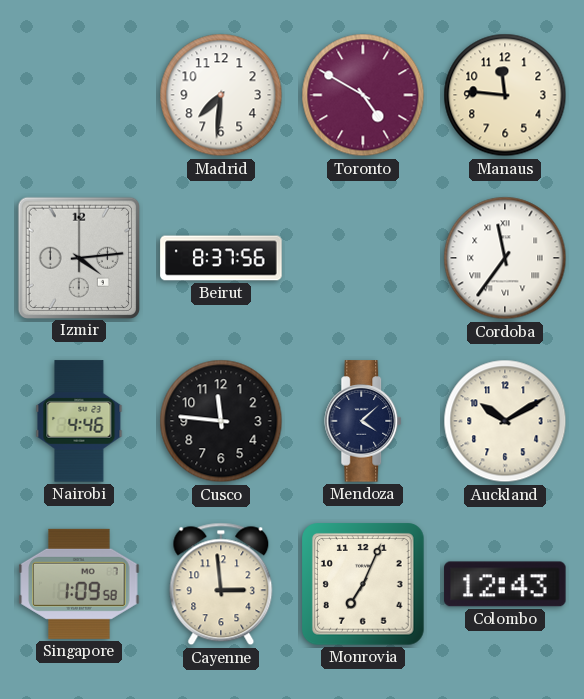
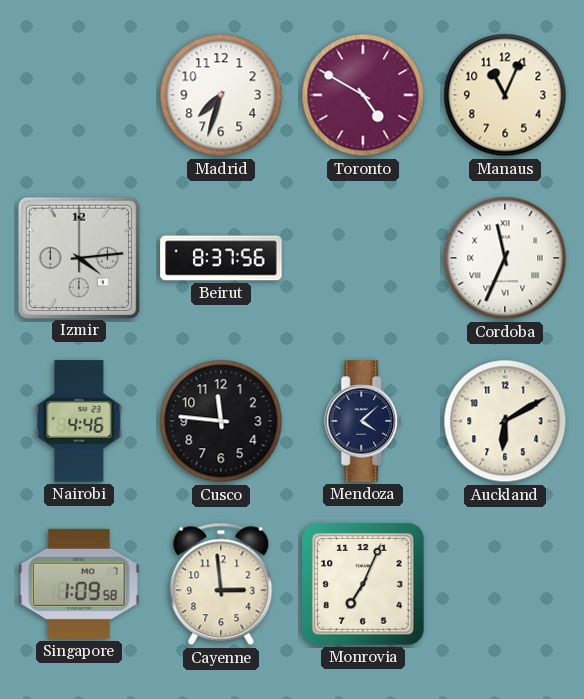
Madrid: 7:31 -> 7:33 (221, 95)
Manaus: 11:46 -> 11:04 (505, 95)
Cordoba: 11:36 -> 11:34 (505, 258)
Auckland: 10:10 -> 6:10 (505, 421)
Colombo: 12:43 -> none (505, 584)
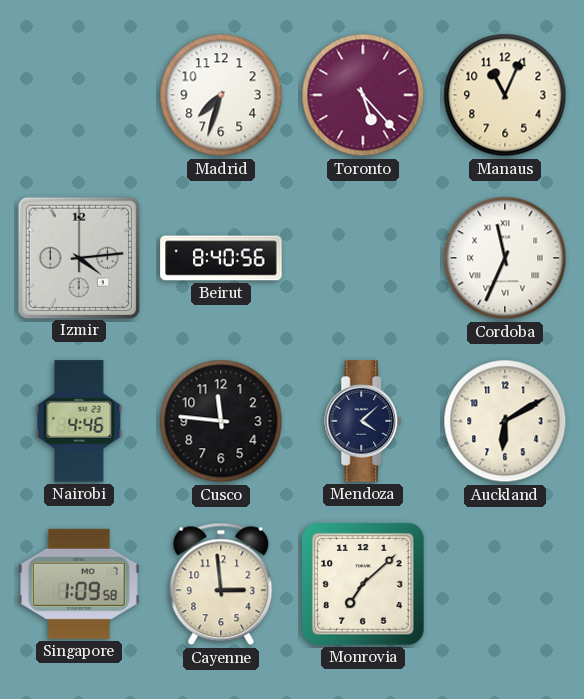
Toronto: 4:50 -> 5:23 (363, 95)
Beirut: 8:37 -> 8:40 (221, 258)
Monrovia: 7:04 -> 7:08 (364, 585)
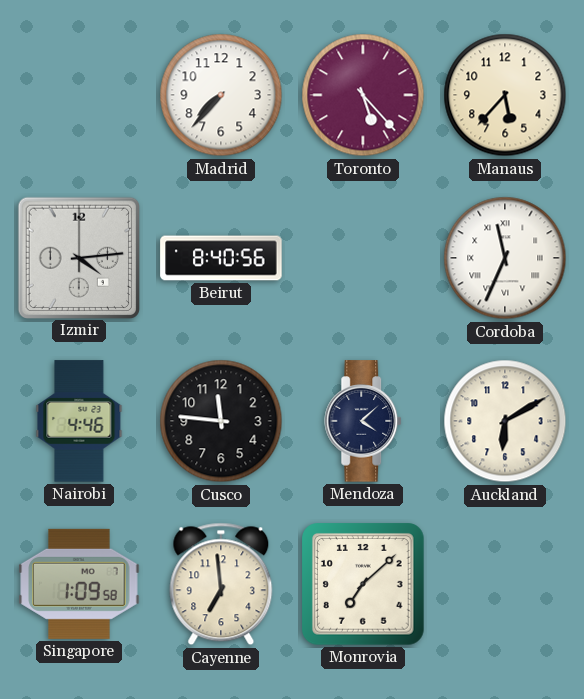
Madrid: 7:33 -> 7:37 (221, 95)
Manaus: 11:04 -> 5:37 (505, 95)
Cayenne: 2:59 -> 6:59 (221, 584)
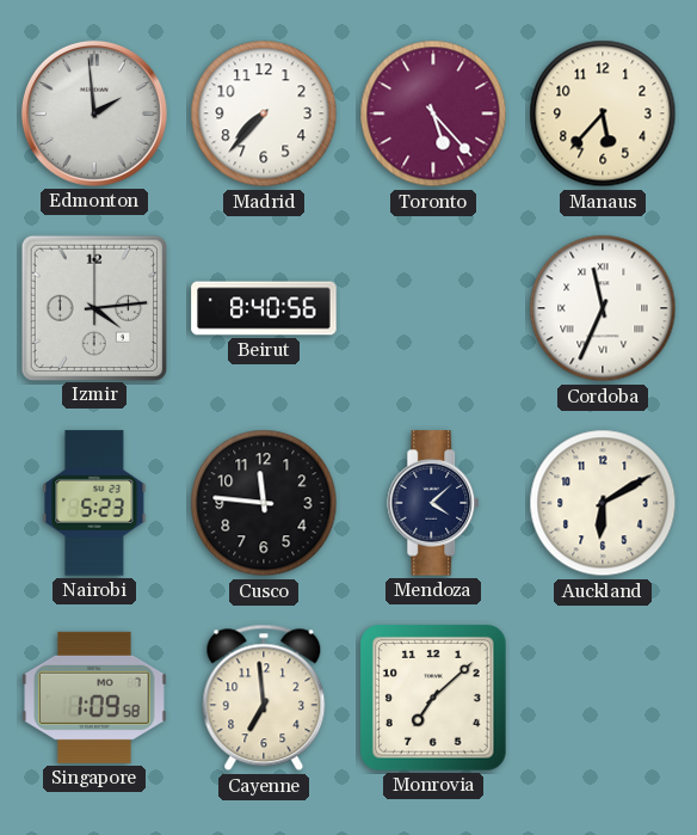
Edmonton: none -> 1:59 (94, 113)
Nairobi: 4:46 -> 5:23 (94, 503)
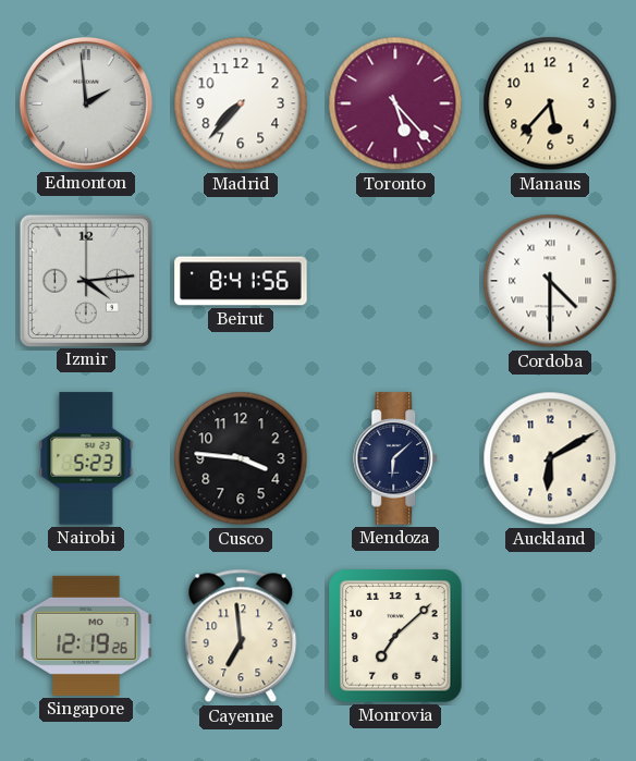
Beirut: 8:40 -> 8:41 (241, 281)
Cordoba: 11:34 -> 4:30 (550, 281)
Cusco: 11:46 -> 3:46 (241, 458)
Mendoza: 4:08 -> 6:08 (396, 458)
Singapore: 1:09 -> 12:19 (86, 636)
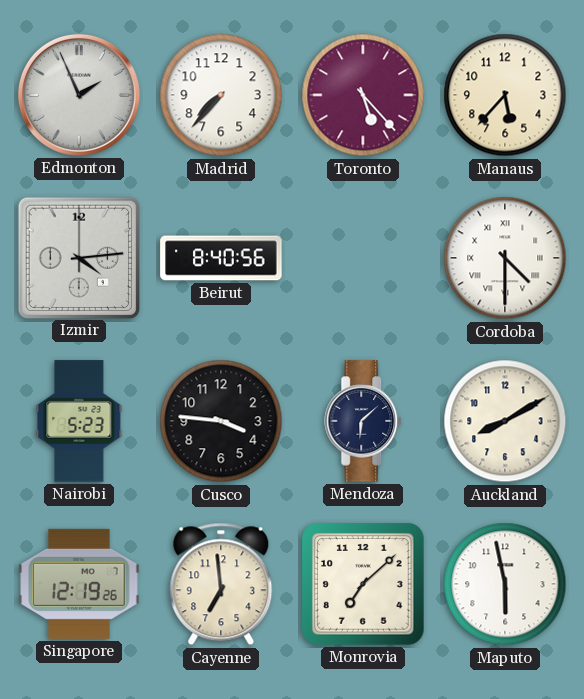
Edmonton: 1:59 -> 1:56 (79, 95)
Beirut: 8:41 -> 8:40 (221, 258)
Auckland: 6:10 -> 8:10 (505, 421)
Maputo: none -> 5:58 (505, 584)
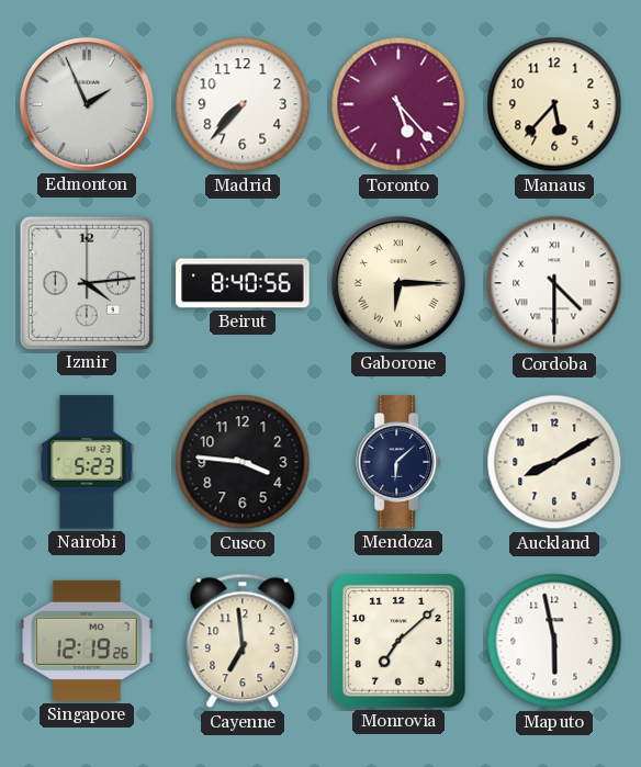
Gaborone: none -> 6:15 (398, 283)
